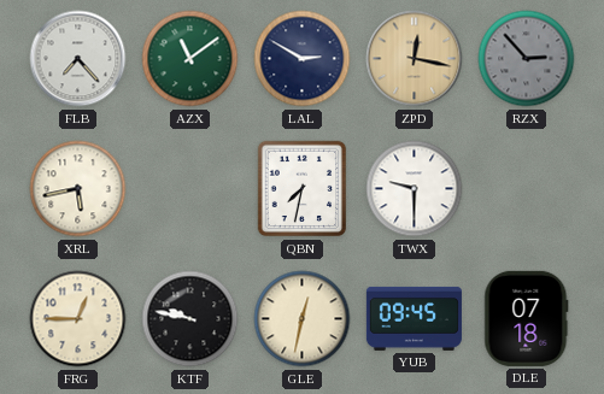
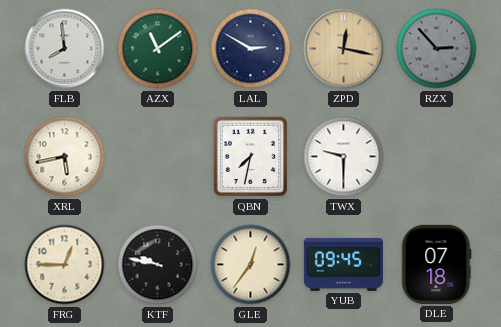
FLB: 7:23 -> 7:59 (65, 49)
GLE: 12:32 -> 12:36 (251, 265)
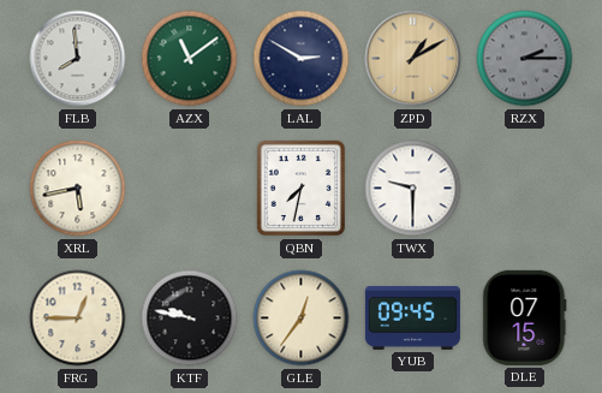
ZPD: 12:17 -> 1:10 (413, 59)
RZX: 2:53 -> 2:15 (525, 59)
DLE: 07:18 -> 07:15 (525, 317)
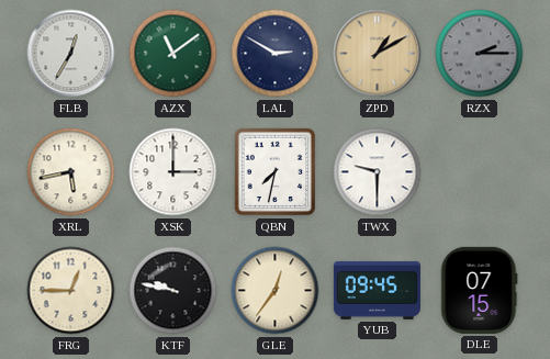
FLB: 7:59 -> 12:35 (71, 54)
XSK: none -> 3:00 (173, 172)
